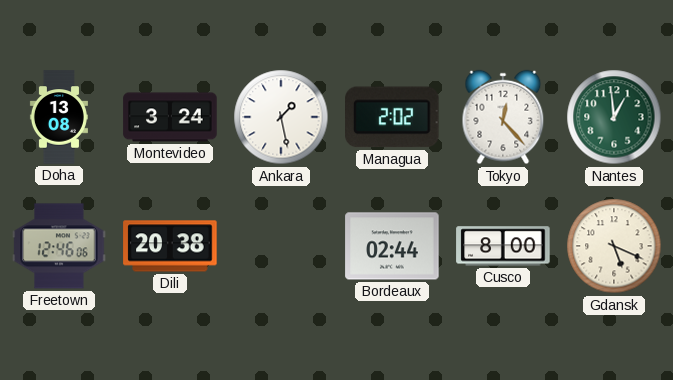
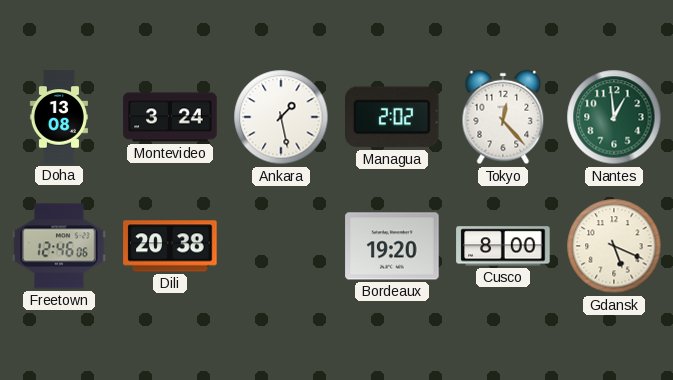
Bordeaux: 02:44 -> 19:20 (392, 246)
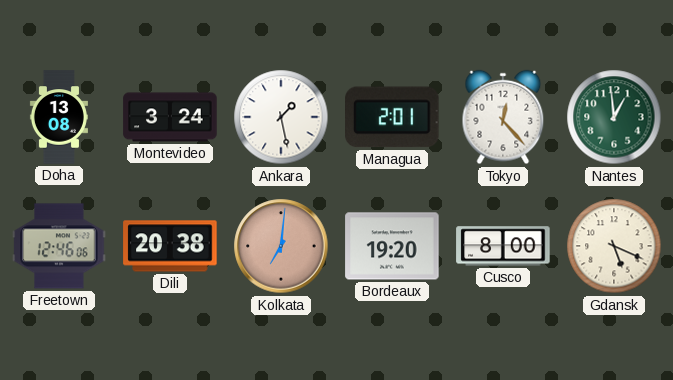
Managua: 2:02 -> 2:01 (393, 117)
Kolkata: none -> 7:01 (281, 246)
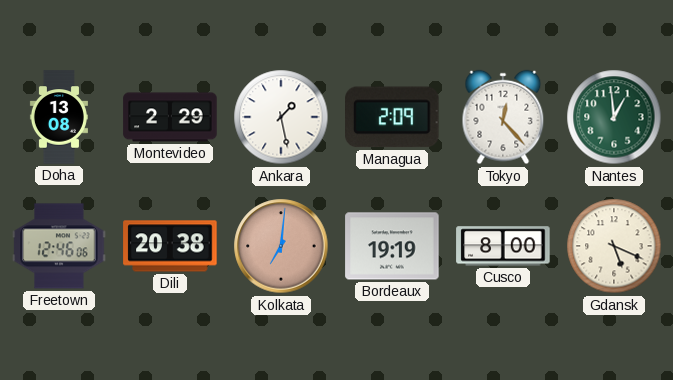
Montevideo: 3:24 -> 2:29 (170, 117)
Managua: 2:01 -> 2:09 (393, 117)
Bordeaux: 19:20 -> 19:19 (392, 246)
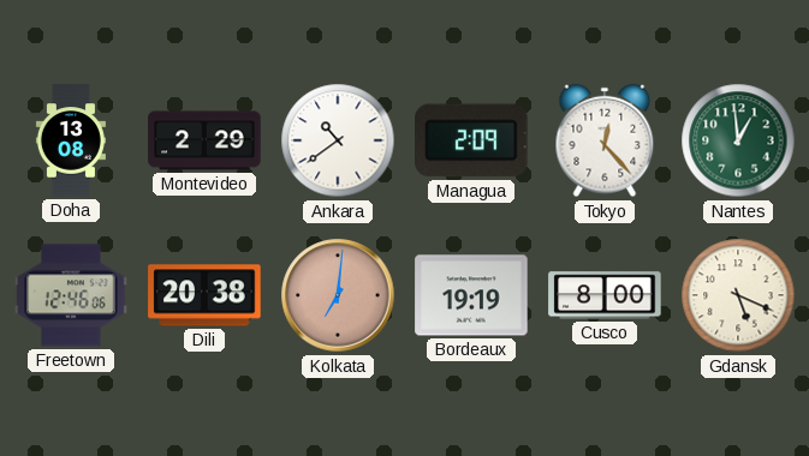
Ankara: 1:28 -> 10:39 (338, 140)
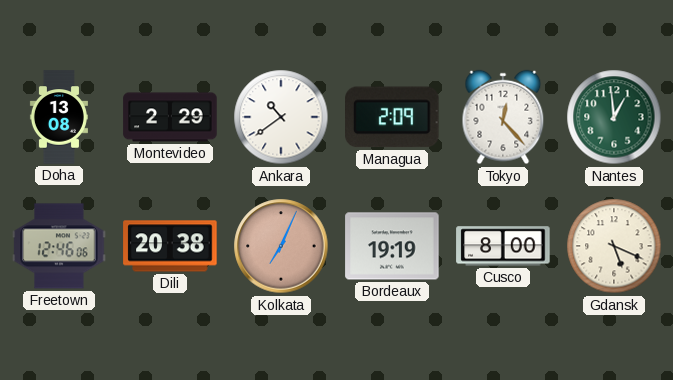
Kolkata: 7:01 -> 7:04 (281, 246)
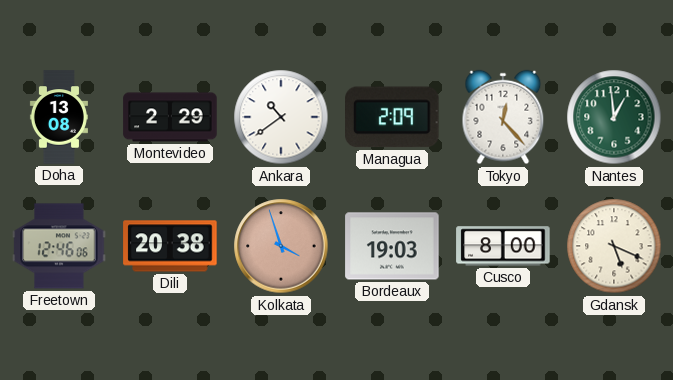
Kolkata: 7:04 -> 3:57 (281, 246)
Bordeaux: 19:19 -> 19:03 (392, 246)
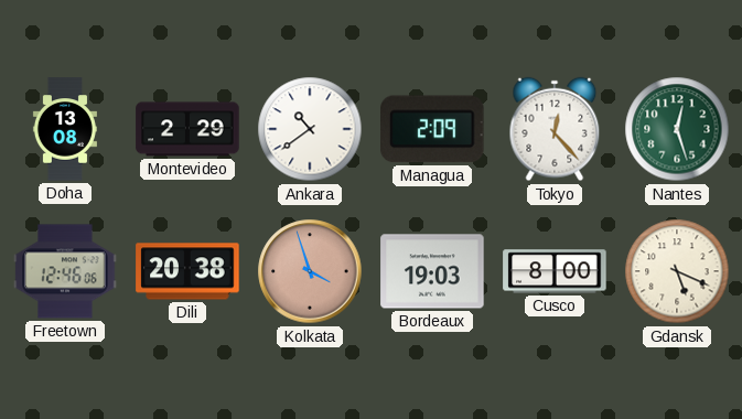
Nantes: 12:59 -> 12:27 (677, 129)
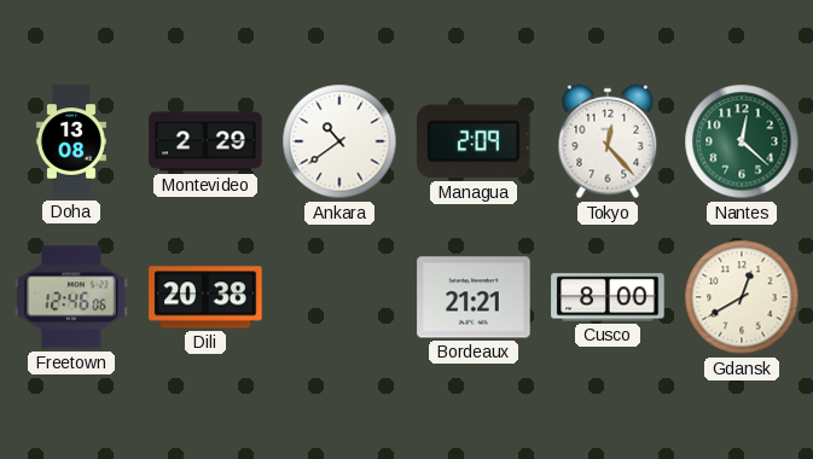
Nantes: 12:27 -> 12:22 (742, 141)
Kolkata: 3:57 -> none (310, 271)
Bordeaux: 19:03 -> 21:21 (474, 297)
Gdansk: 5:19 -> 12:40 (742, 297)
